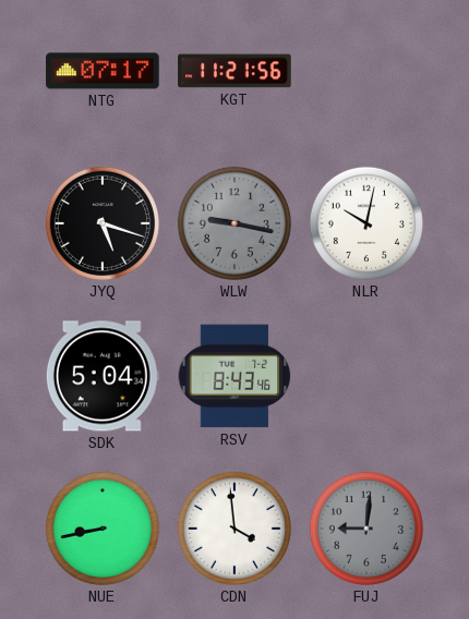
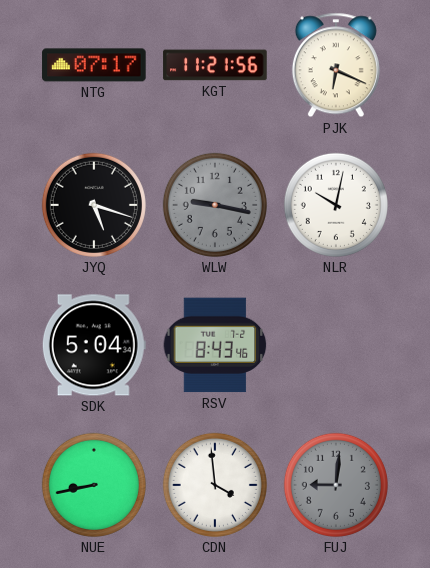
PJK: none -> 6:19 (336, 65)
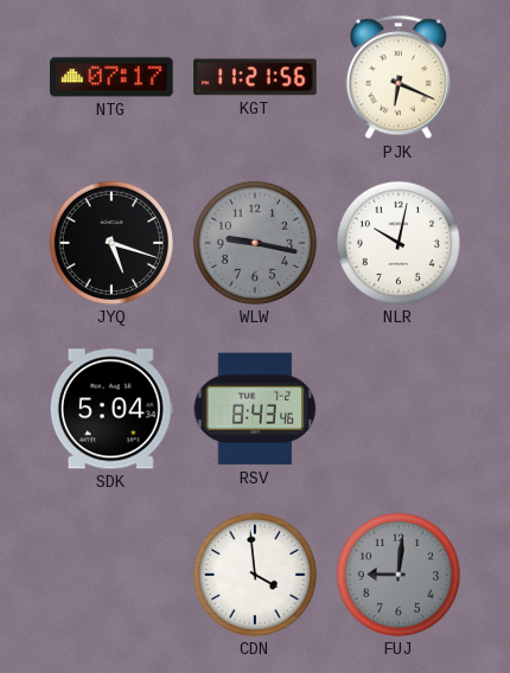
NUE: 8:43 -> none (94, 485)
